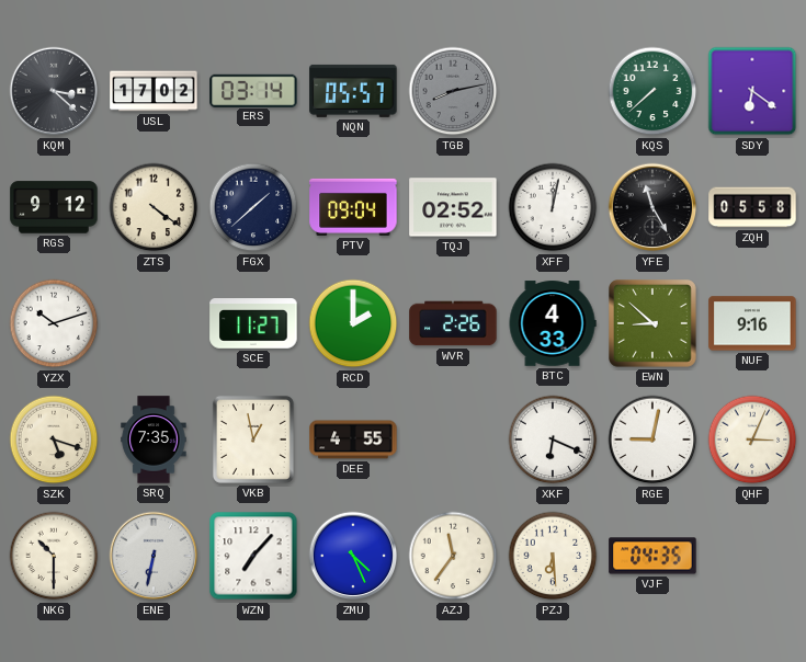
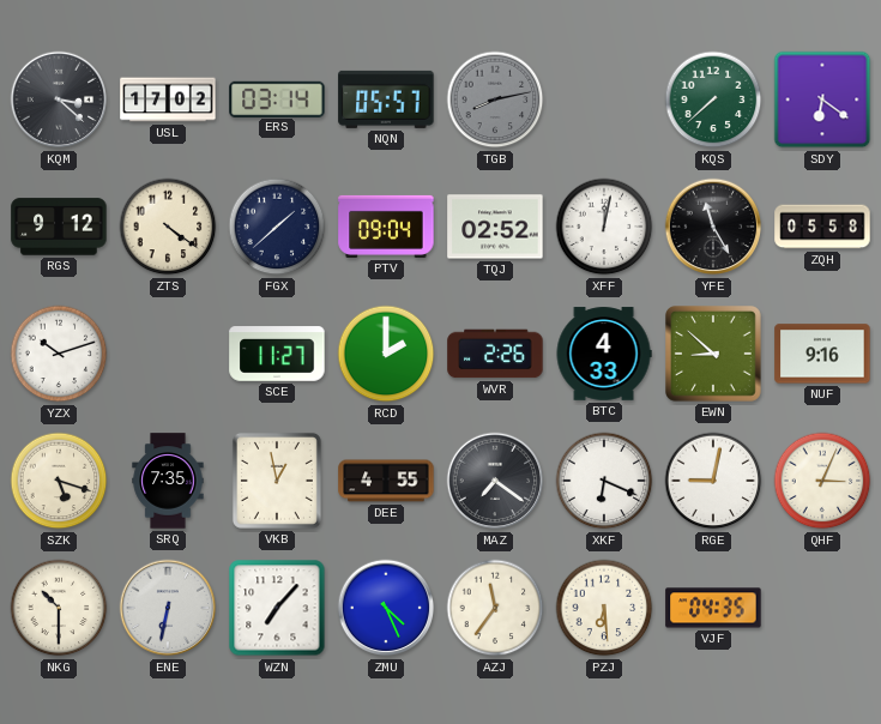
MAZ: none -> 7:21 (495, 481)
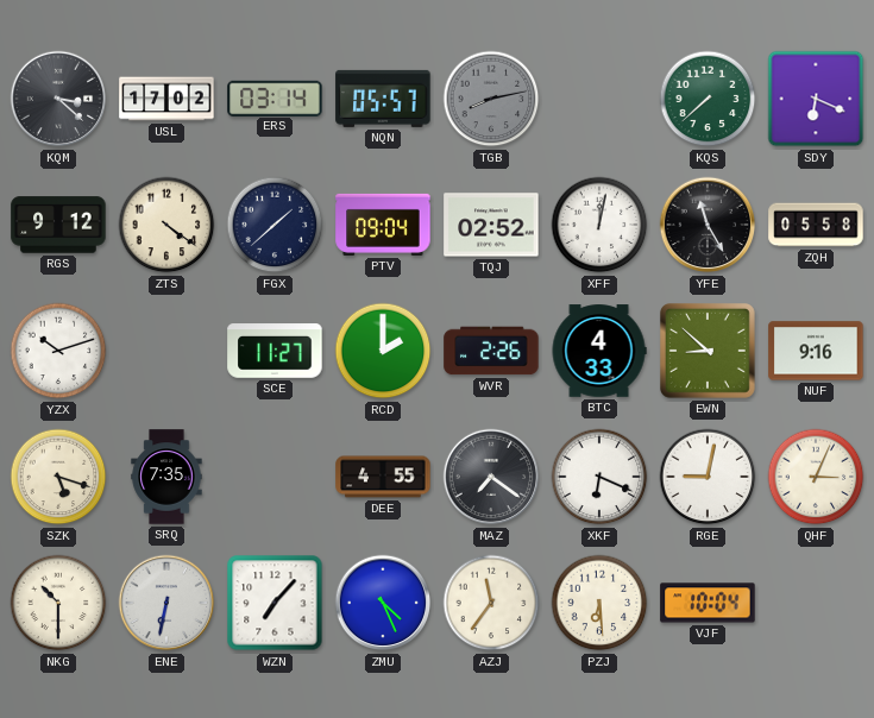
SDY: 6:21 -> 6:19 (816, 99)
VKB: 12:58 -> none (277, 481)
VJF: 04:35 -> 10:04 (708, 603)
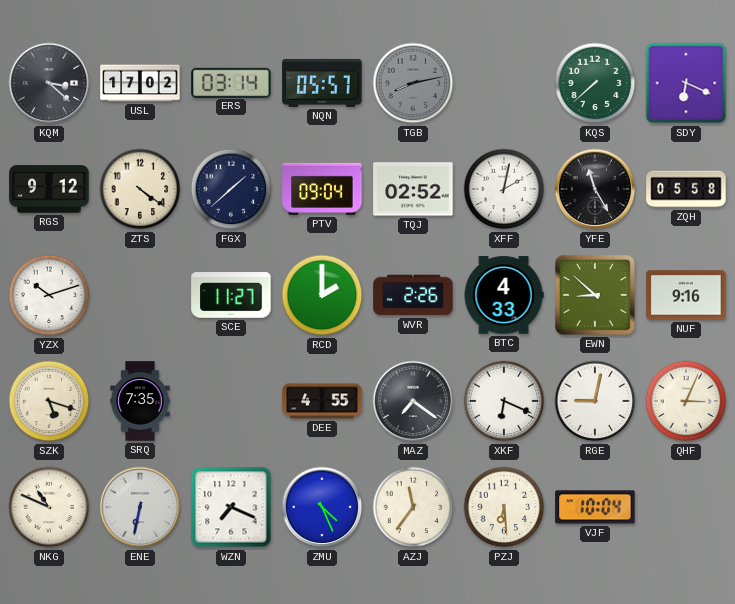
XFF: 12:02 -> 2:02 (504, 189)
NKG: 10:30 -> 10:49 (49, 507)
WZN: 7:07 -> 7:19 (231, 507)
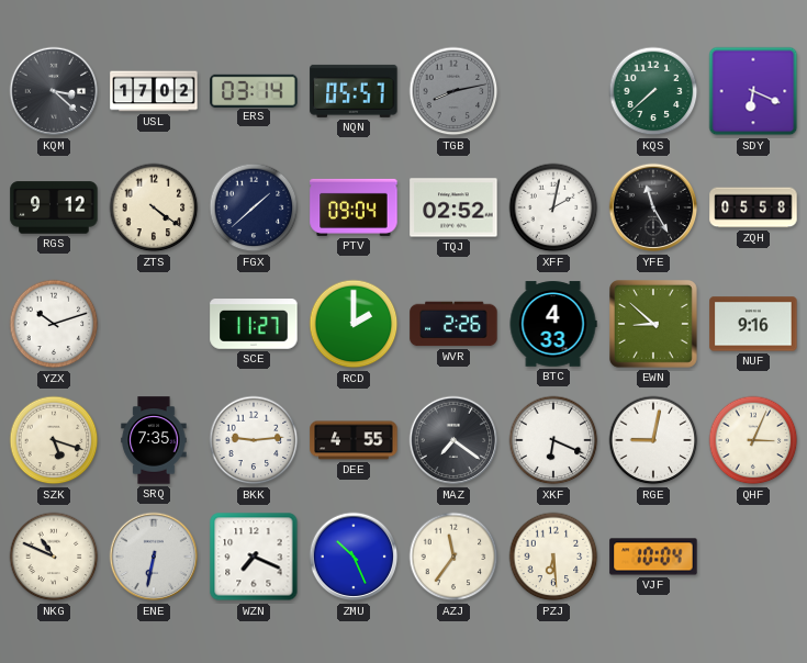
BKK: none -> 9:14 (254, 440)
ZMU: 4:26 -> 10:26 (354, 557)
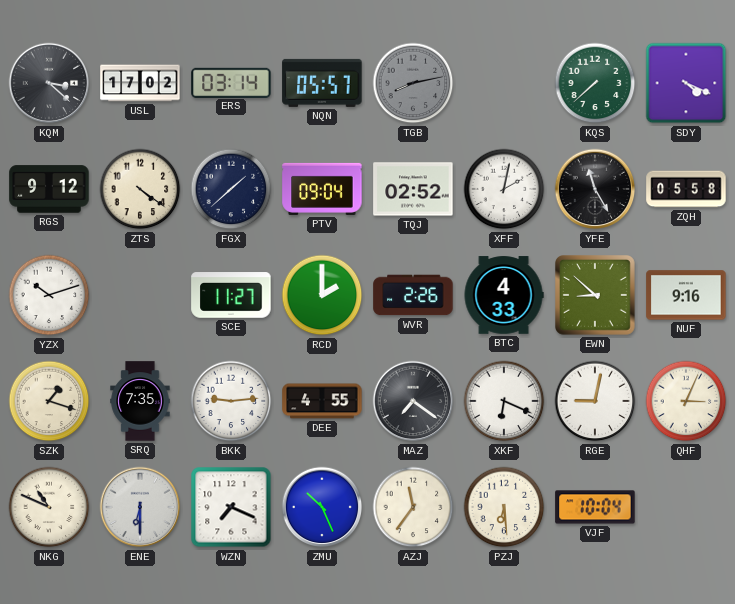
SDY: 6:19 -> 4:19 (686, 83)
SZK: 5:18 -> 1:18 (49, 401)
ENE: 6:32 -> 6:30 (140, 507)
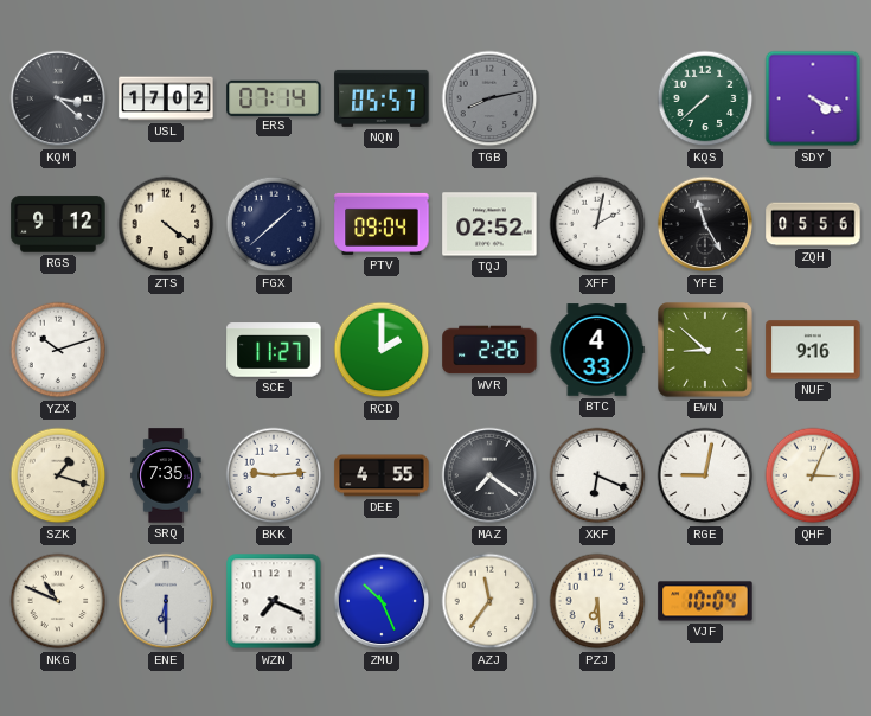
ERS: 03:14 -> 07:14 (274, 97)
ZQH: 05:58 -> 05:56 (813, 224)
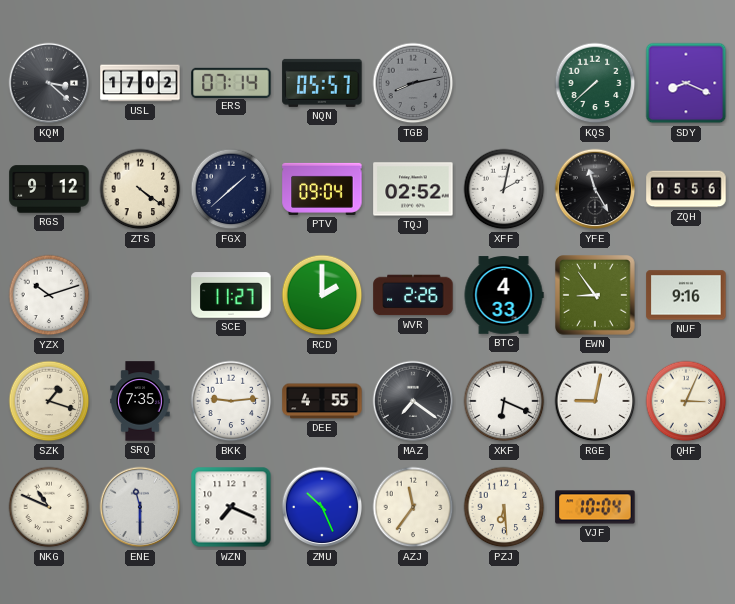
SDY: 4:19 -> 8:19 (686, 83)
EWN: 8:52 -> 8:54 (596, 296)
ENE: 6:30 -> 11:30 (140, 507)
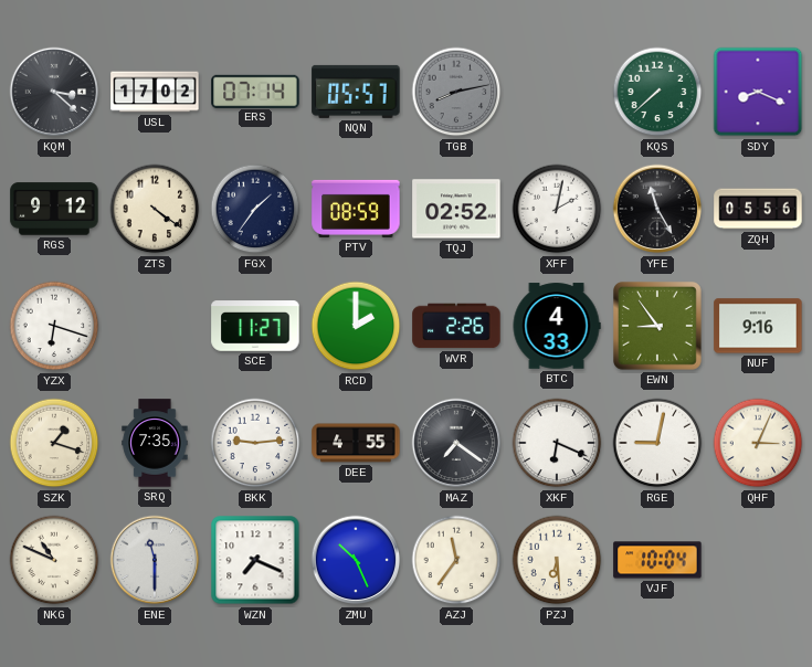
FGX: 1:38 -> 1:36 (255, 209)
PTV: 09:04 -> 08:59 (356, 209)
YZX: 10:12 -> 6:18 (54, 326)
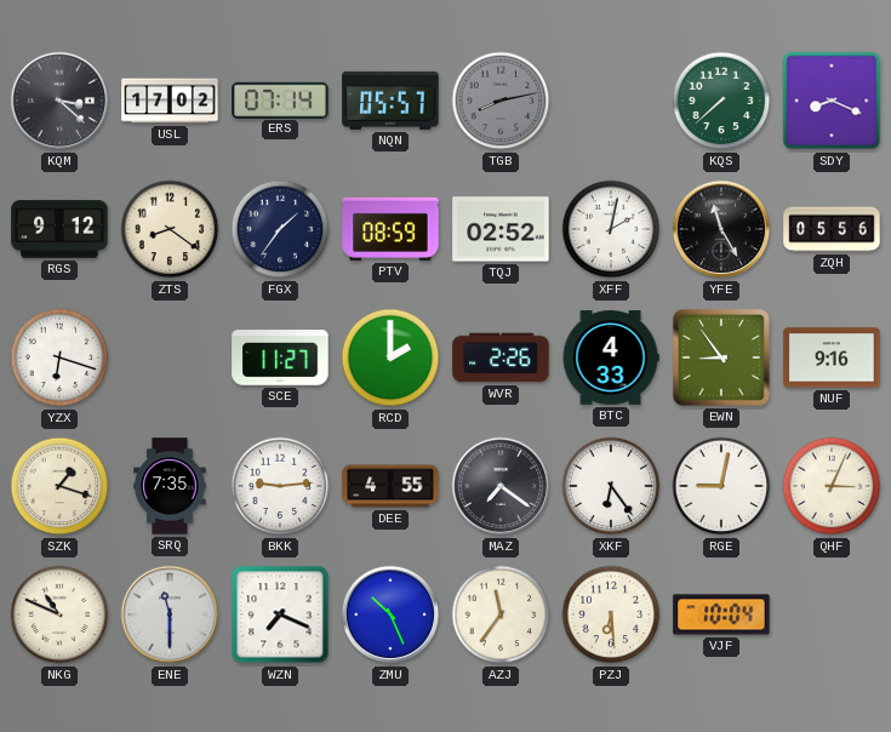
ZTS: 4:21 -> 8:21 (170, 229)
XKF: 6:19 -> 6:24 (611, 486)
